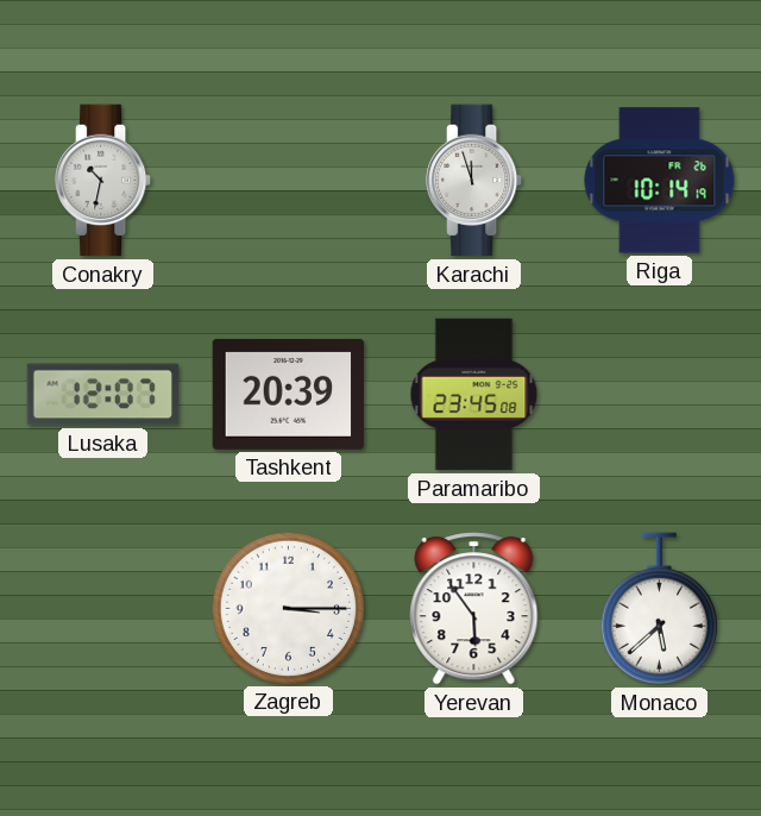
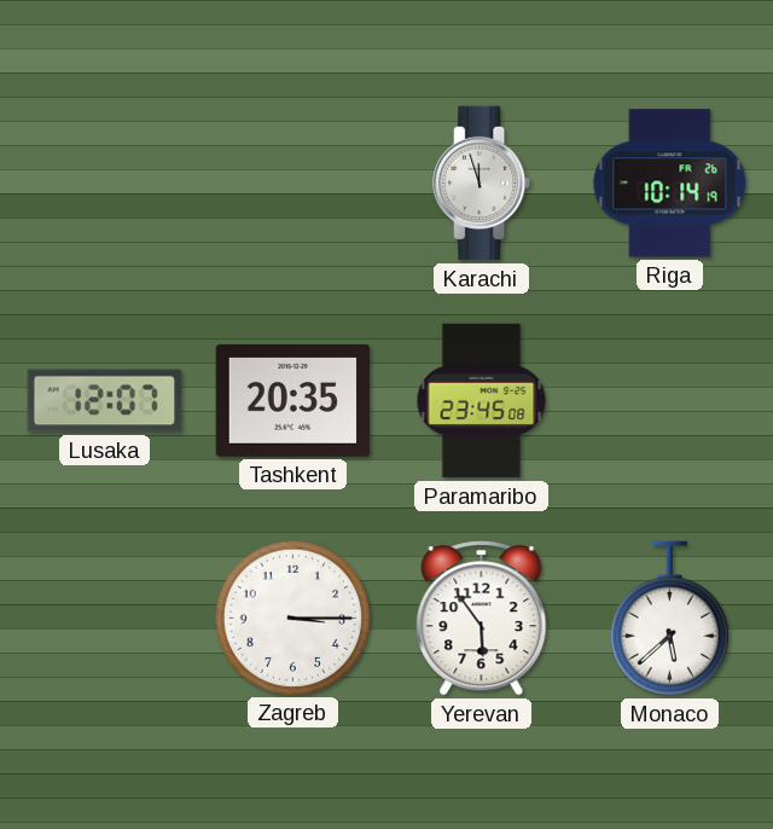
Conakry: 10:32 -> none (103, 181)
Tashkent: 20:39 -> 20:35 (293, 400)
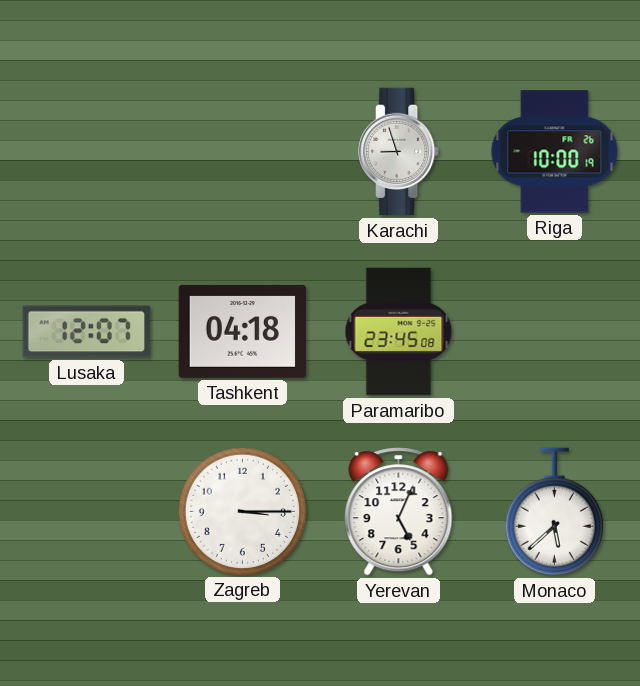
Karachi: 11:57 -> 8:57 (399, 152)
Riga: 10:14 -> 10:00 (555, 152)
Tashkent: 20:35 -> 04:18 (243, 331)
Yerevan: 5:54 -> 5:04 (399, 512)
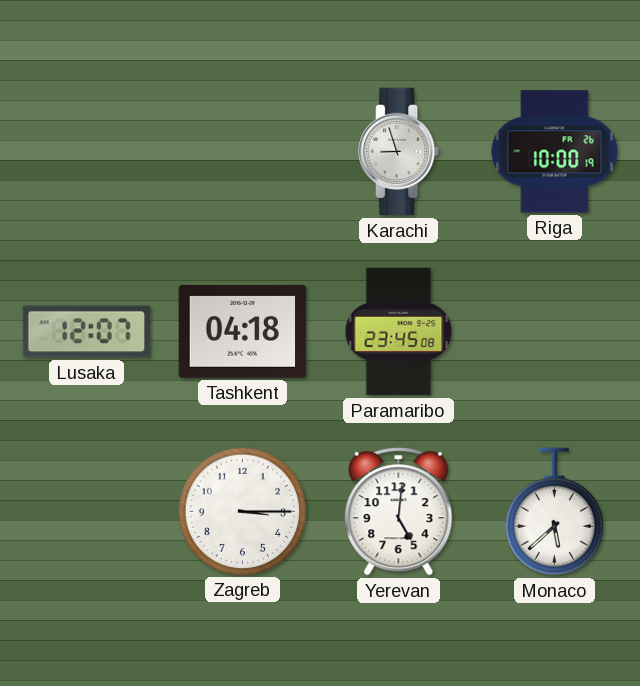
Yerevan: 5:04 -> 5:01 (399, 512)
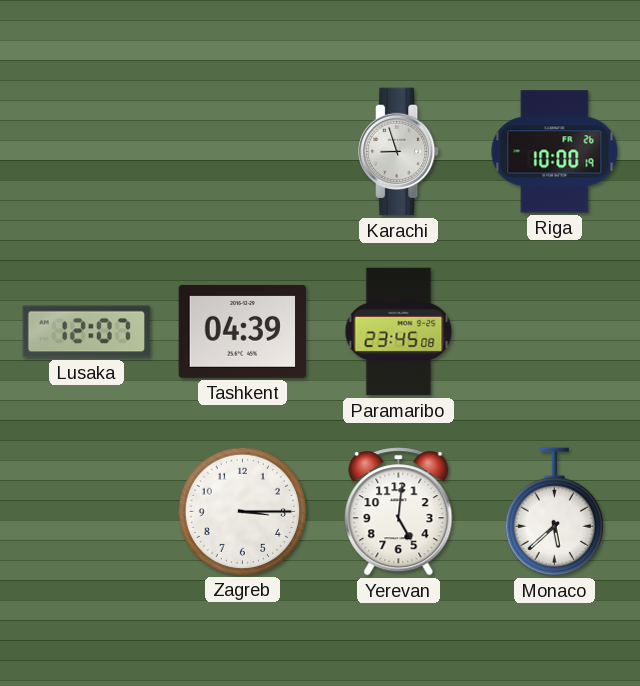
Tashkent: 04:18 -> 04:39 (243, 331)
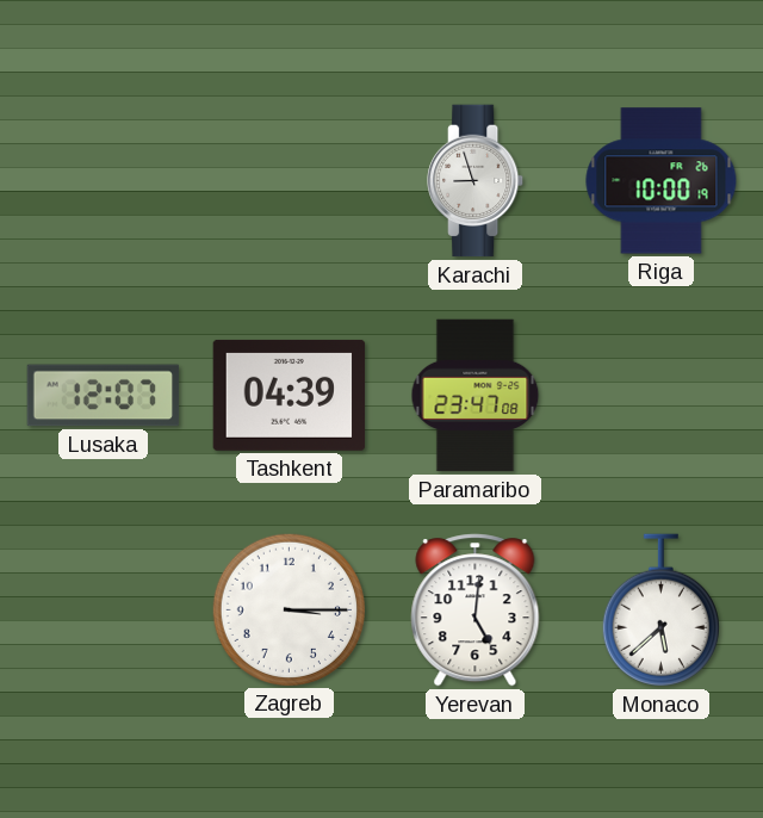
Paramaribo: 23:45 -> 23:47 (476, 396)
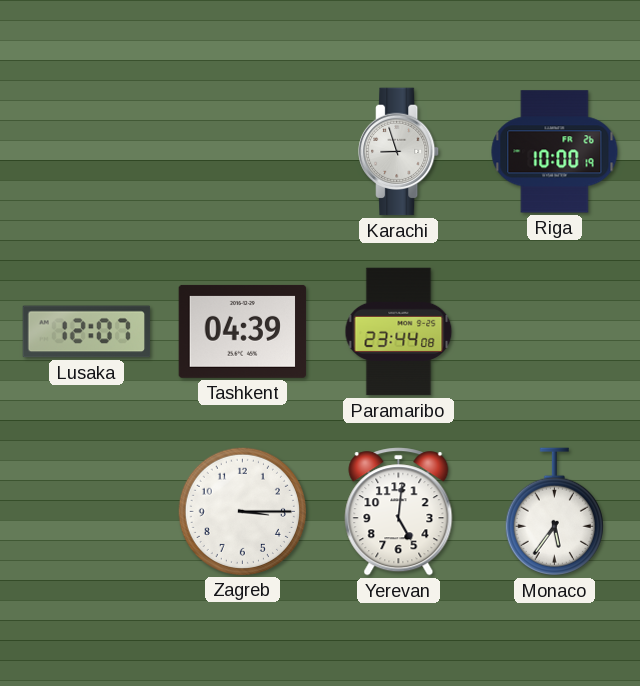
Paramaribo: 23:47 -> 23:44 (399, 332)
Monaco: 5:38 -> 5:36 (554, 512)
